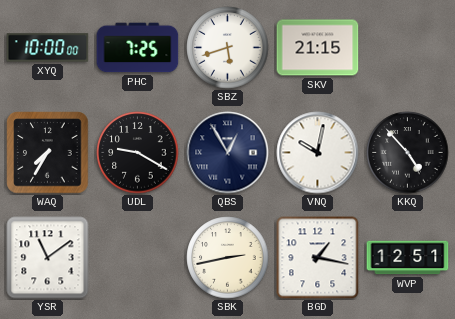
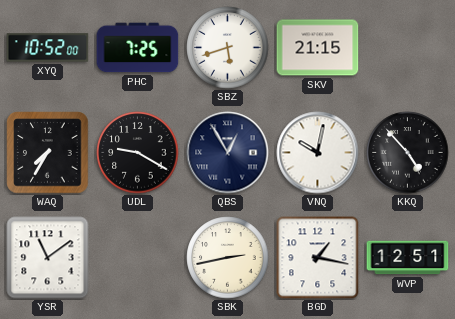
XYQ: 10:00 -> 10:52 (48, 48)
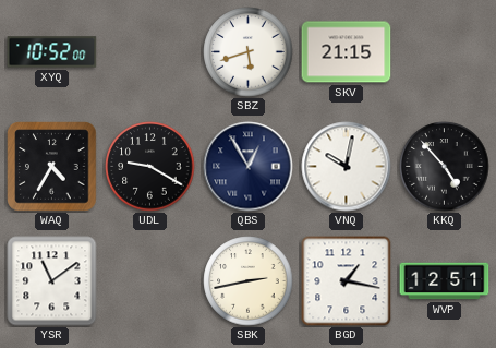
PHC: 7:25 -> none (138, 48)
WAQ: 7:35 -> 4:35 (52, 167)
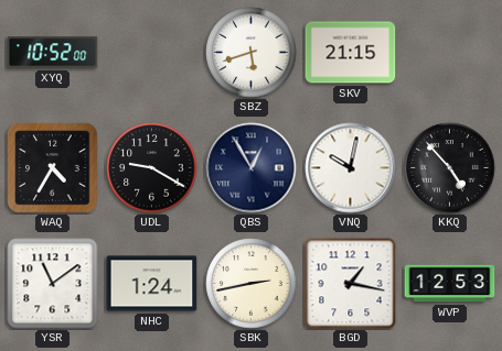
NHC: none -> 1:24 (152, 284)
WVP: 12:51 -> 12:53 (450, 284)
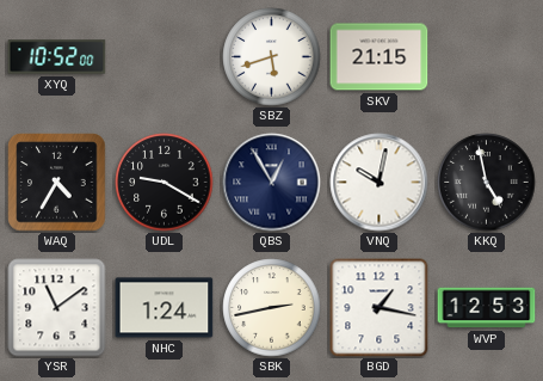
KKQ: 4:53 -> 4:58 (487, 183)
